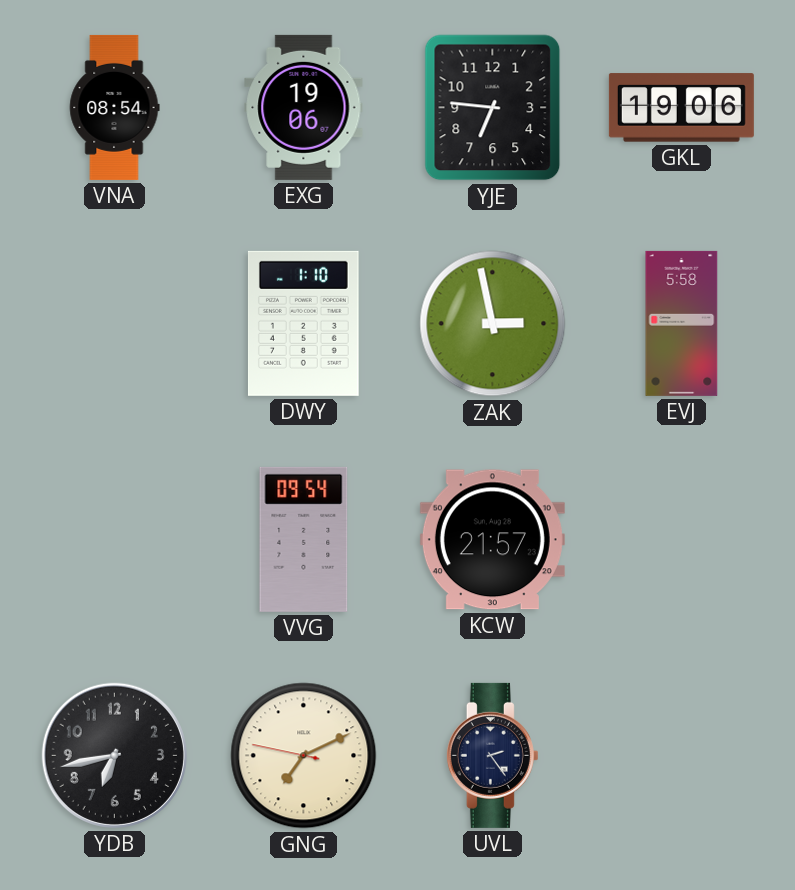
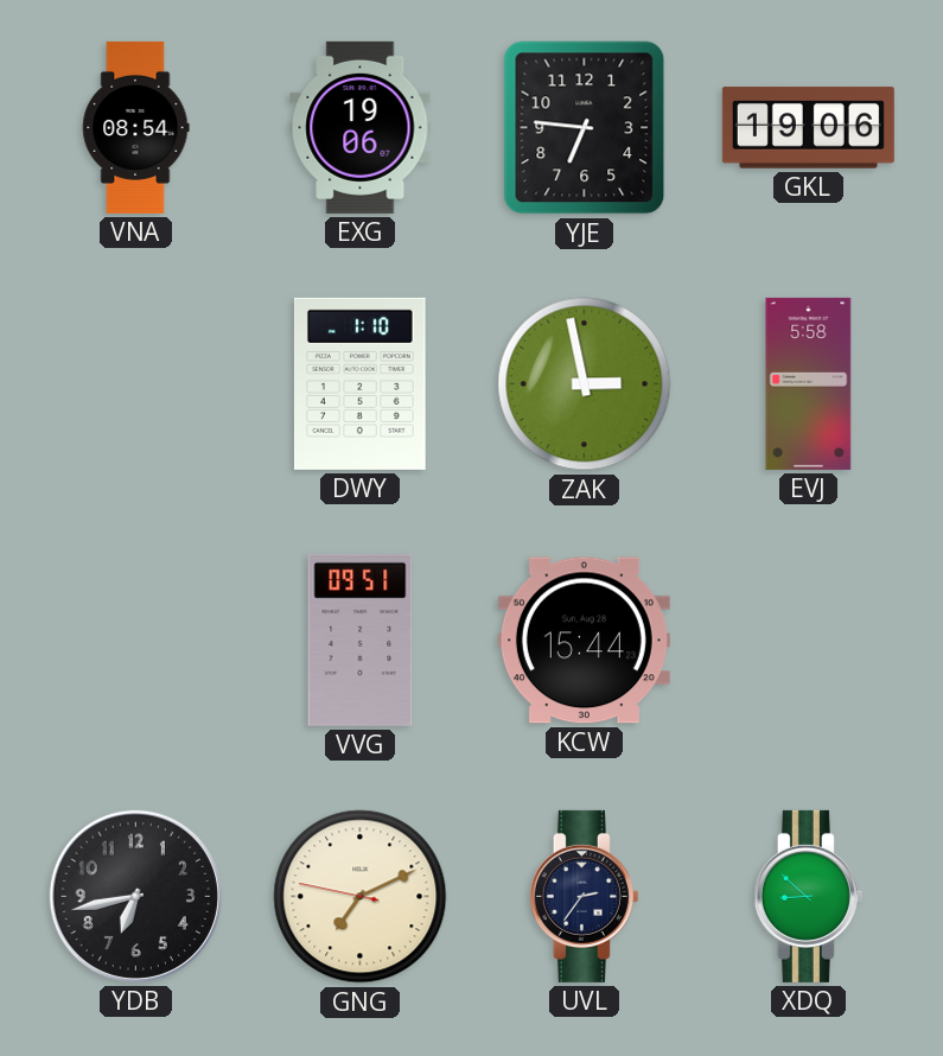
VVG: 09:54 -> 09:51 (361, 640)
KCW: 21:57 -> 15:44 (584, 641)
UVL: 2:24 -> 2:36 (584, 896)
XDQ: none -> 8:52 (808, 896)
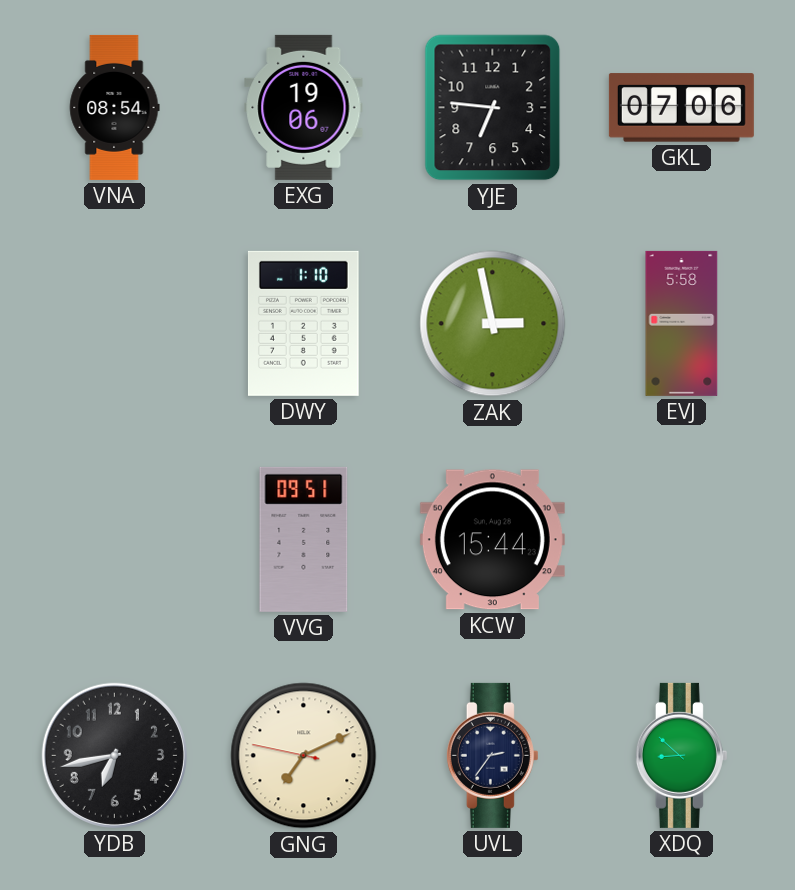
GKL: 19:06 -> 07:06 (681, 108)
